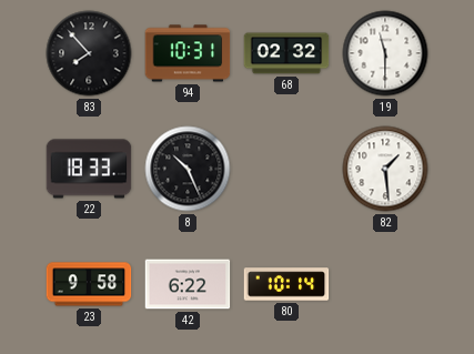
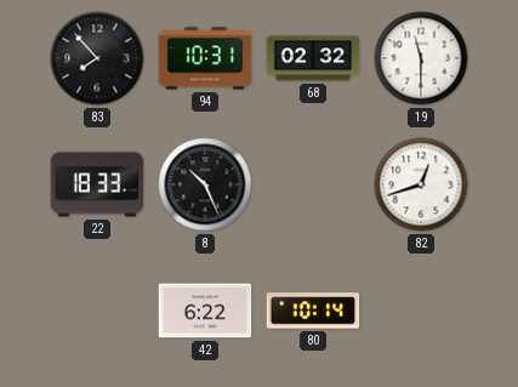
82: 1:29 -> 12:42 (421, 184)
23: 9:58 -> none (89, 284)
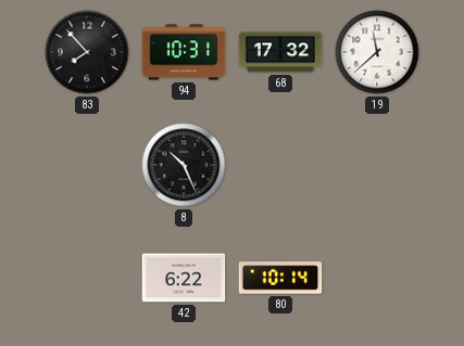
68: 02:32 -> 17:32 (280, 52)
19: 11:30 -> 11:38 (377, 52)
22: 18:33 -> none (97, 184)
82: 12:42 -> none (421, 184)
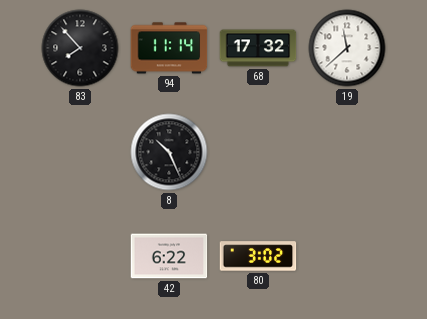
94: 10:31 -> 11:14 (169, 48)
80: 10:14 -> 3:02 (258, 256)
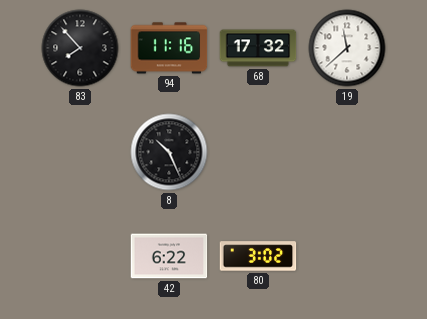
94: 11:14 -> 11:16 (169, 48)
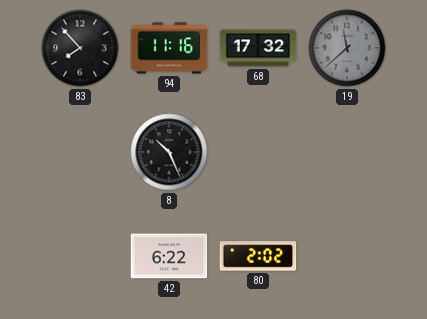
19 dial: white -> grey (347, 48)
80: 3:02 -> 2:02 (258, 256)
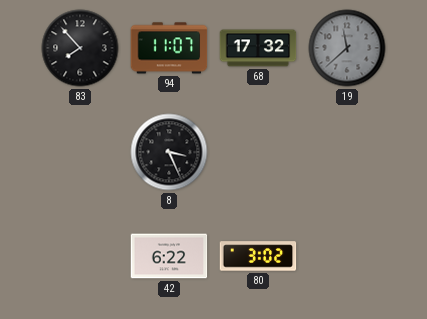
94: 11:16 -> 11:07 (169, 48)
8: 10:26 -> 3:26 (169, 152)
80: 2:02 -> 3:02 (258, 256)
